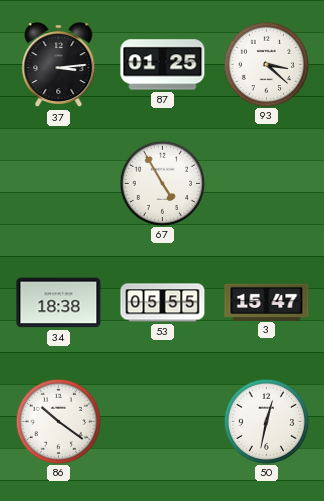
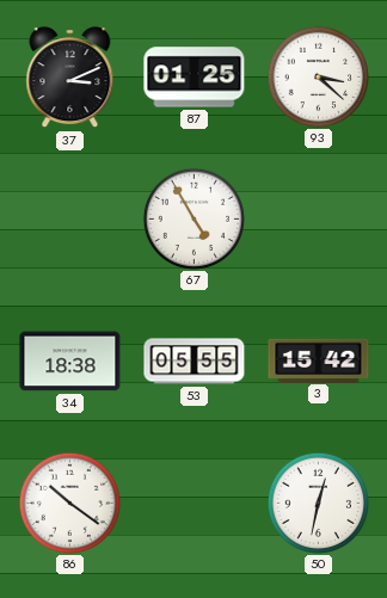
37: 3:14 -> 3:11 (70, 78)
3: 15:47 -> 15:42 (319, 360)
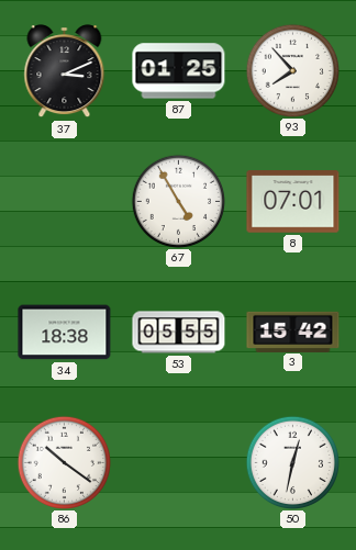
93: 3:22 -> 7:53 (292, 70)
8: none -> 07:01 (293, 202)
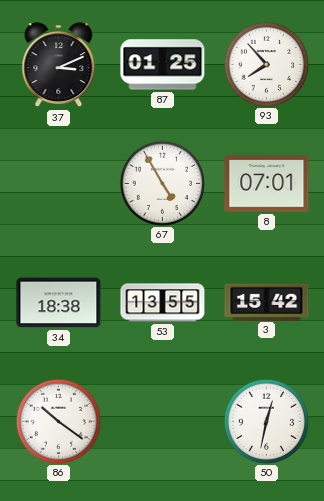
53: 05:55 -> 13:55 (163, 303)
